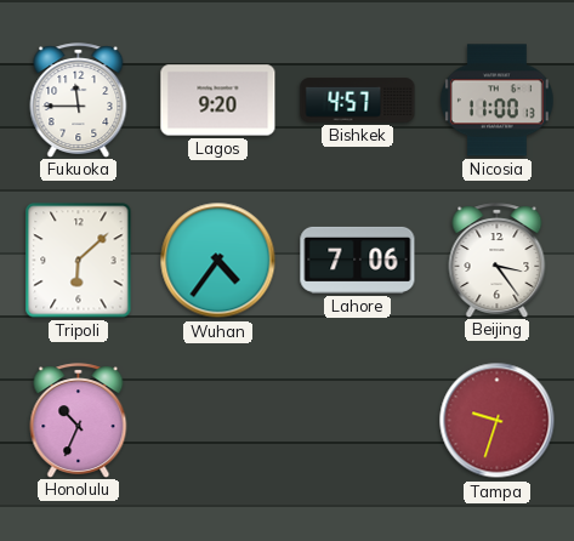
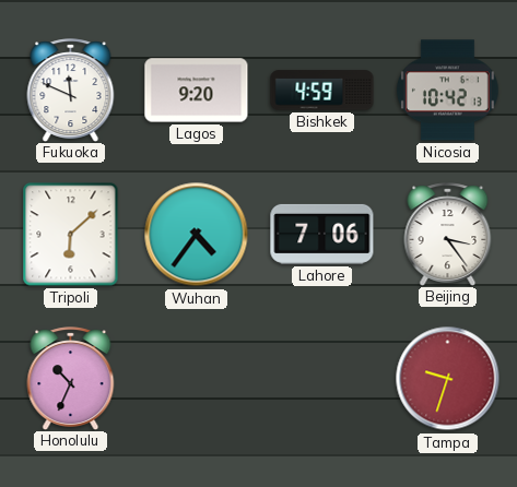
Fukuoka: 11:45 -> 11:49 (71, 90)
Bishkek: 4:57 -> 4:59 (322, 91)
Nicosia: 11:00 -> 10:42 (448, 91)
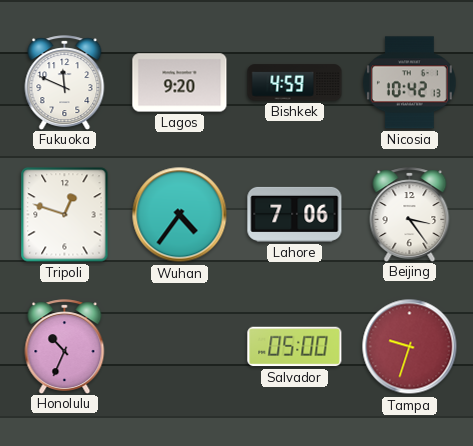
Tripoli: 6:08 -> 12:48 (65, 215)
Salvador: none -> 05:00 (295, 347)
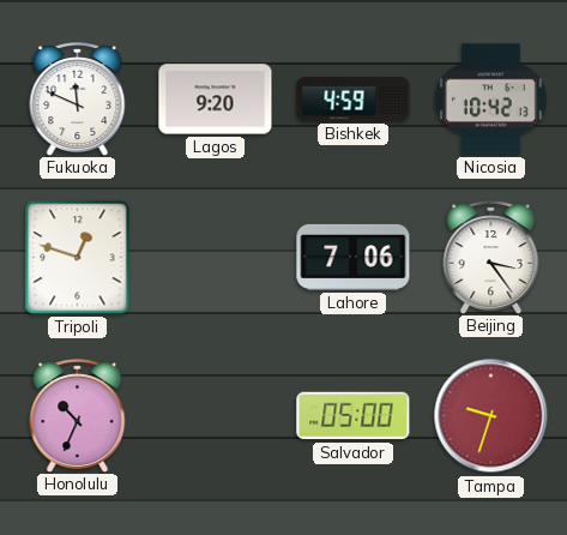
Wuhan: 4:36 -> none (180, 215)
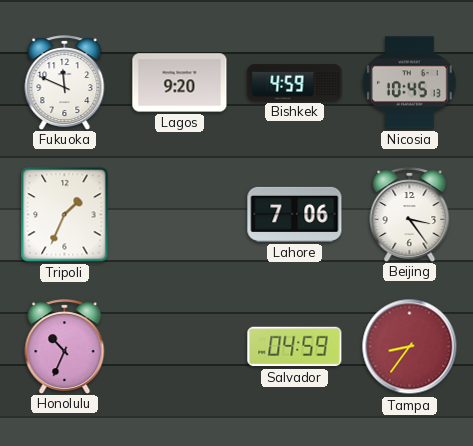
Nicosia: 10:42 -> 10:45 (410, 83)
Tripoli: 12:48 -> 1:34 (65, 215)
Salvador: 05:00 -> 04:59 (295, 347)
Tampa: 9:33 -> 8:36 (410, 347)
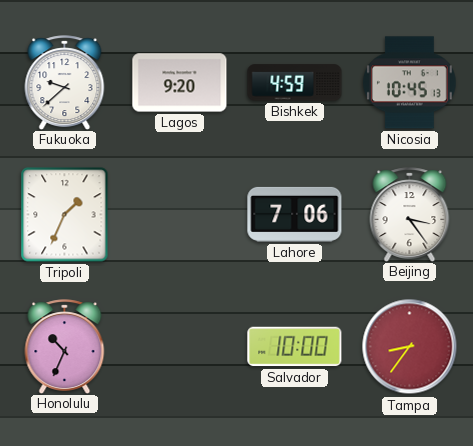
Fukuoka: 11:49 -> 9:38 (65, 82)
Salvador: 04:59 -> 10:00 (295, 347)
